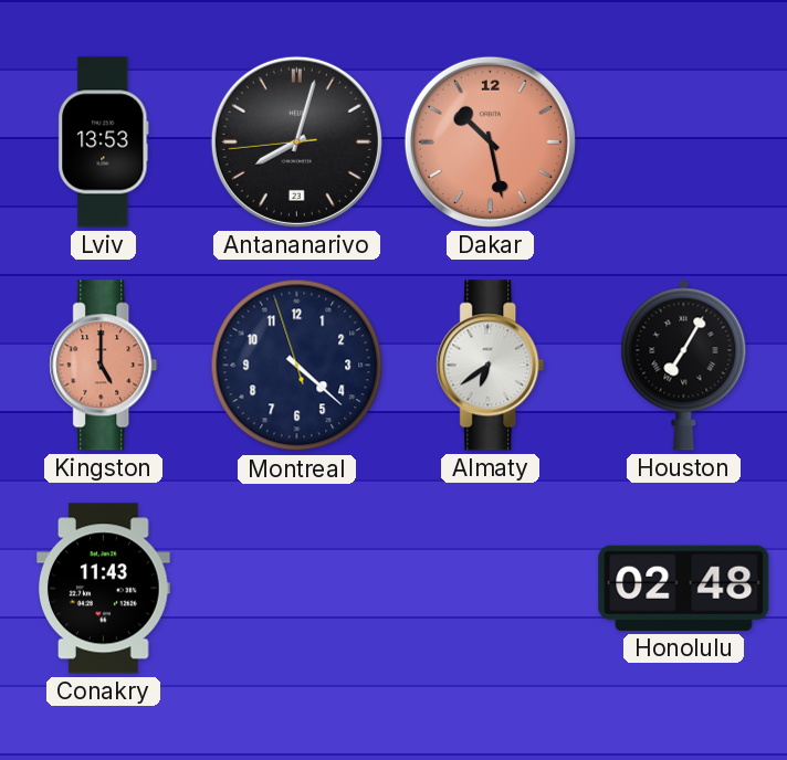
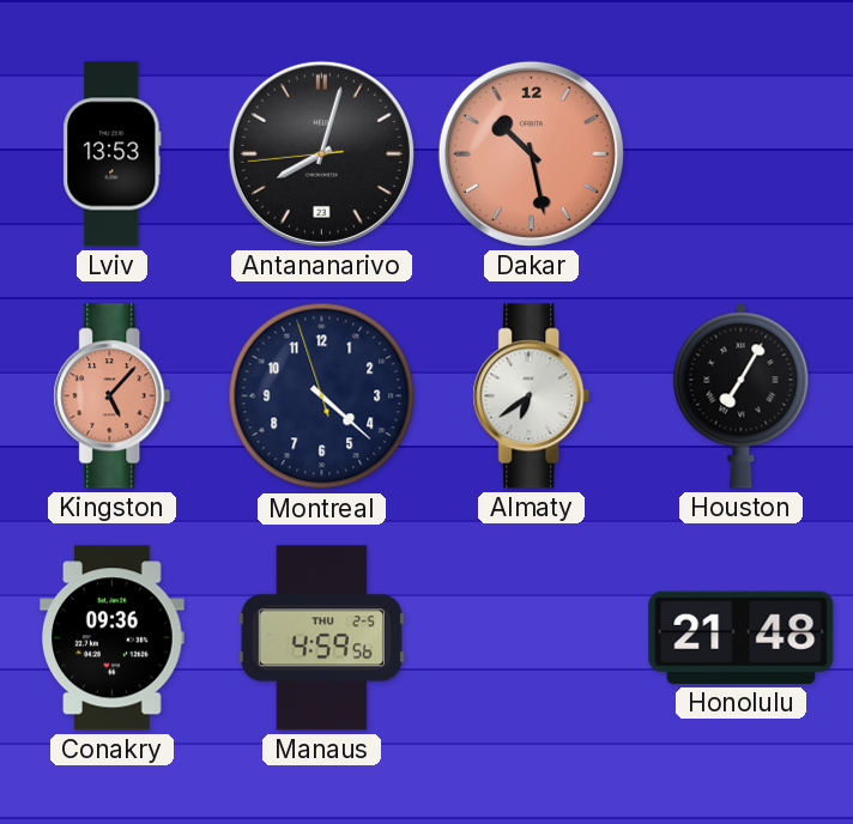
Kingston: 5:00 -> 5:07 (113, 396)
Conakry: 11:43 -> 09:36 (113, 638)
Manaus: none -> 4:59 (321, 638)
Honolulu: 02:48 -> 21:48 (742, 637)
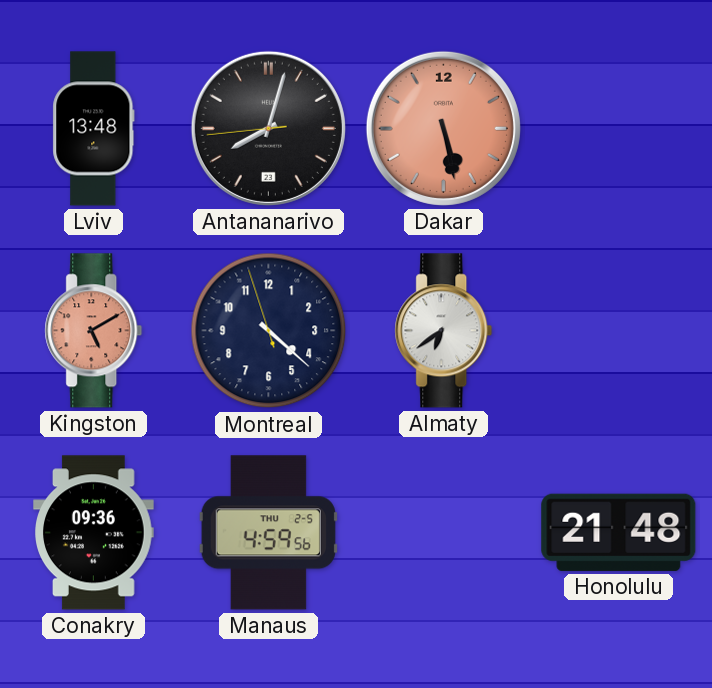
Lviv: 13:53 -> 13:48 (94, 129)
Dakar: 10:28 -> 5:28 (443, 128)
Kingston: 5:07 -> 5:10 (94, 331)
Houston: 7:05 -> none (742, 395)
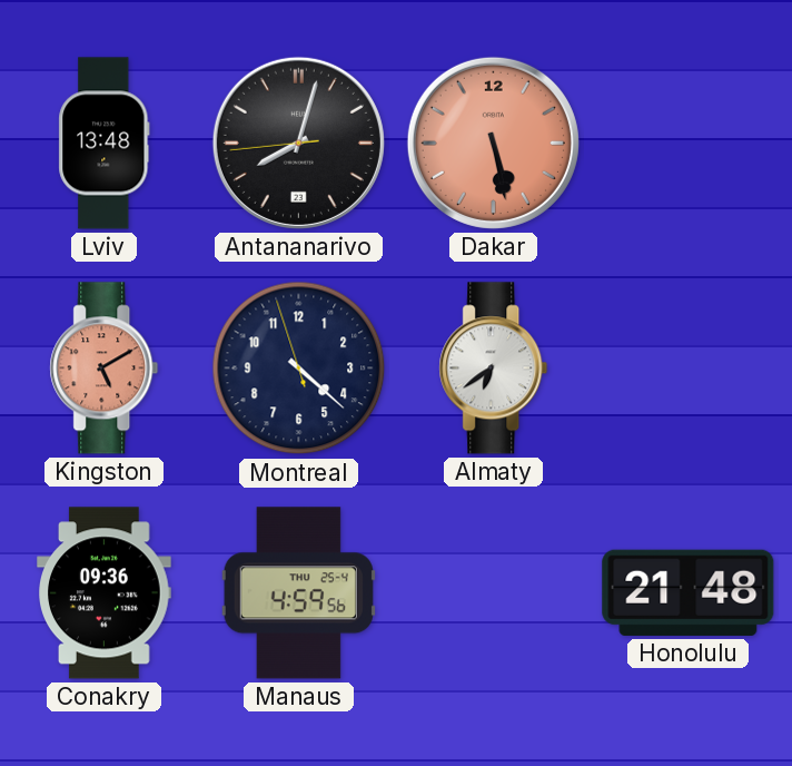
Manaus date: THU 2-5 -> THU 25-4 (298, 593)
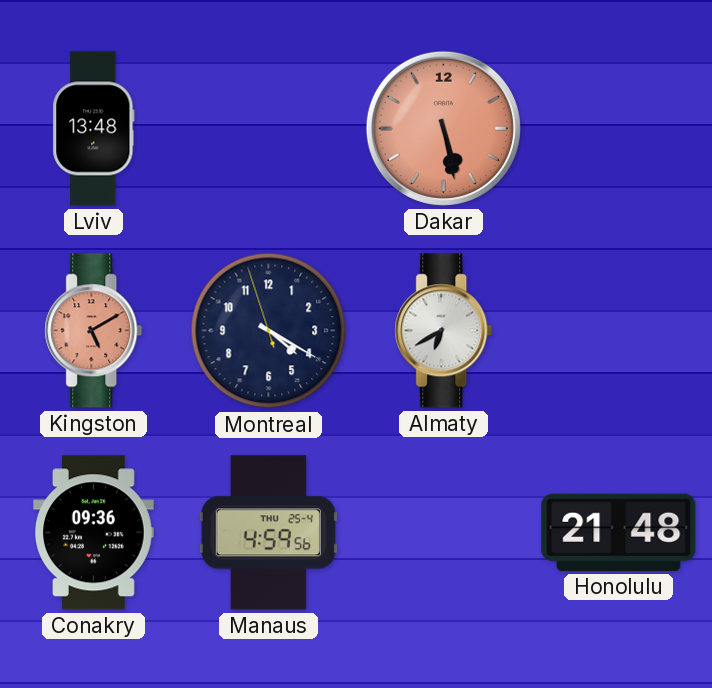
Antananarivo: 8:02 -> none (298, 143)
Montreal: 4:21 -> 4:19 (269, 331)
Almaty: 6:39 -> 6:40 (444, 331)
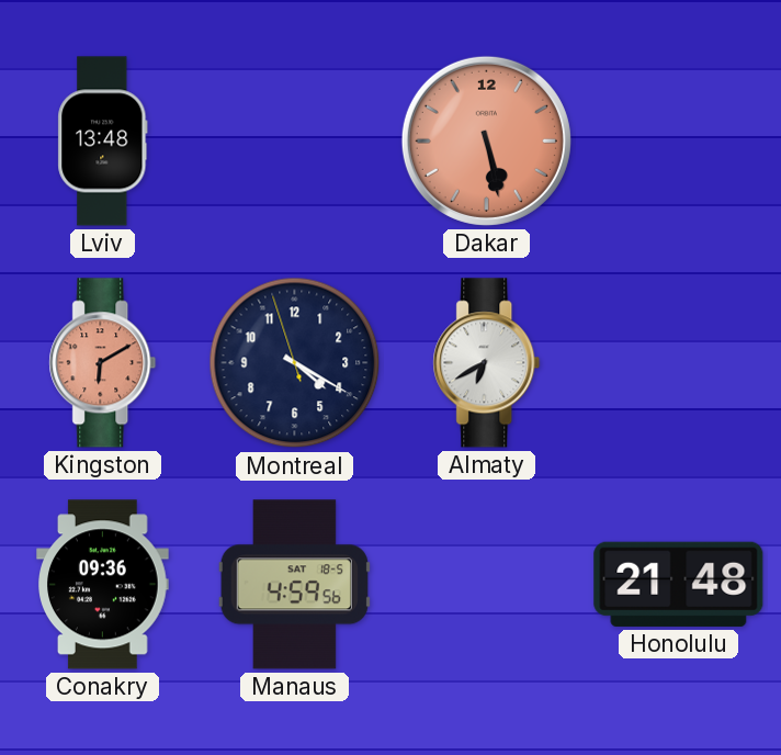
Kingston: 5:10 -> 6:10 (103, 363)
Manaus date: THU 25-4 -> SAT 18-5 (294, 585)
